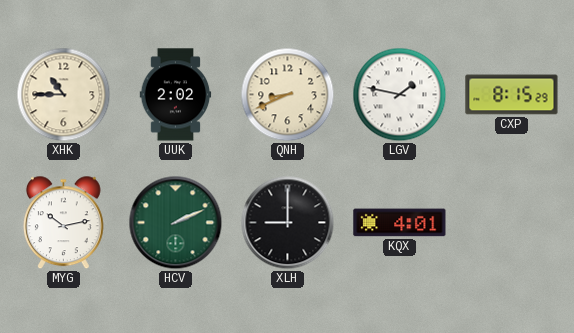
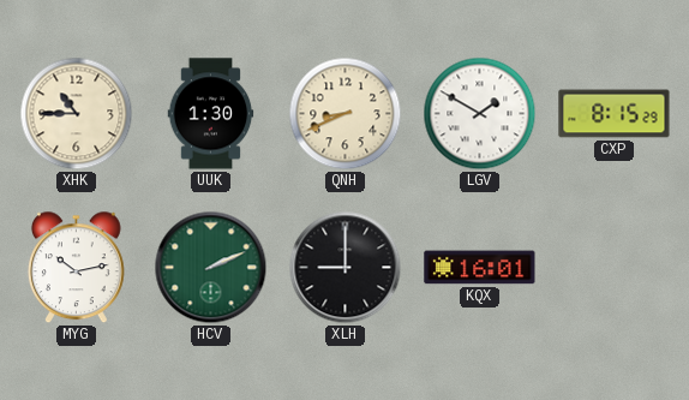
UUK: 2:02 -> 1:30 (211, 114)
LGV: 1:47 -> 1:50 (480, 114)
KQX: 4:01 -> 16:01 (480, 268)
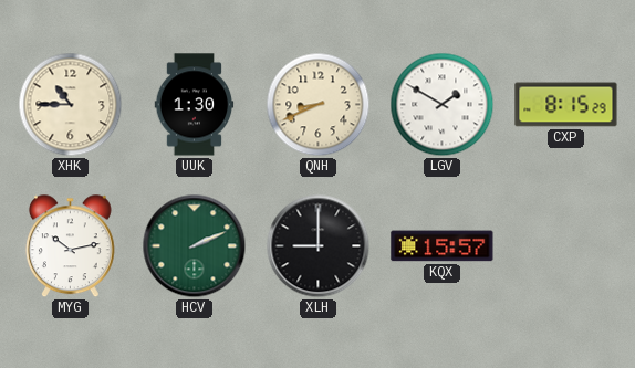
KQX: 16:01 -> 15:57 (443, 246)
